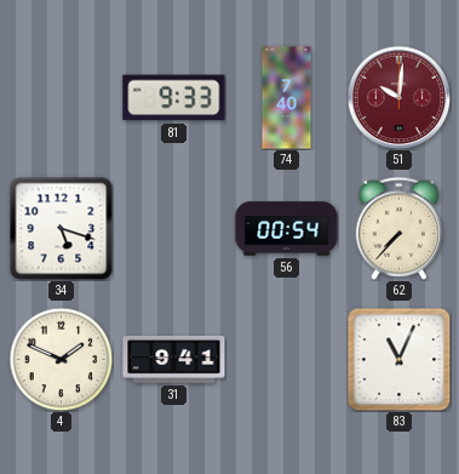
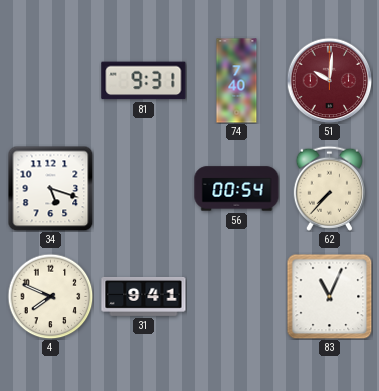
81: 9:33 -> 9:31 (144, 81)
4: 1:49 -> 7:49 (50, 296)
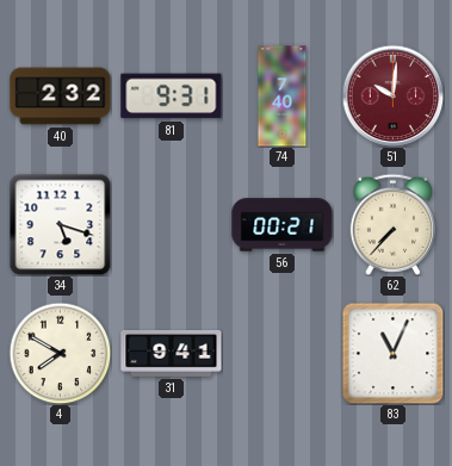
40: none -> 2:32 (61, 97)
56: 00:54 -> 00:21 (283, 225)
4: 7:49 -> 7:50 (60, 353)
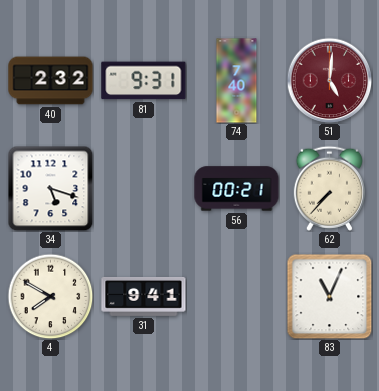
51: 10:01 -> 5:01 (329, 80)
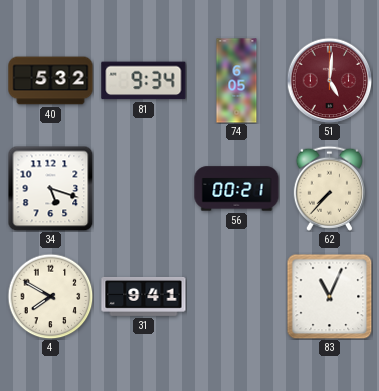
40: 2:32 -> 5:32 (51, 81)
81: 9:31 -> 9:34 (144, 81)
74: 7:40 -> 6:05 (237, 81)
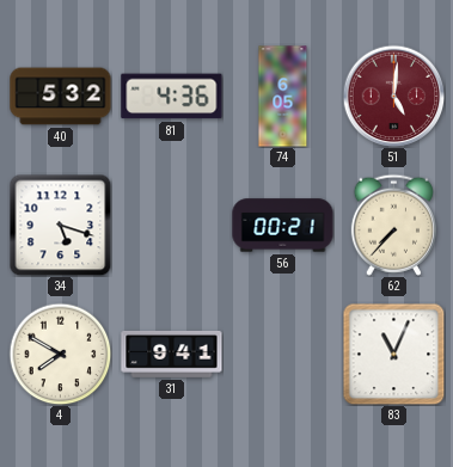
81: 9:34 -> 4:36 (172, 97)
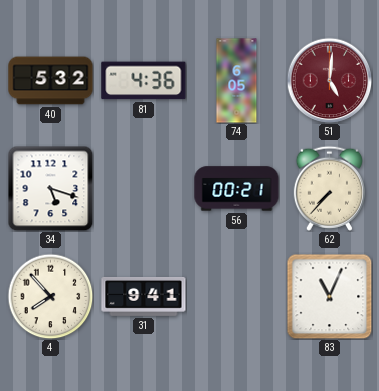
4: 7:50 -> 7:53 (50, 296)
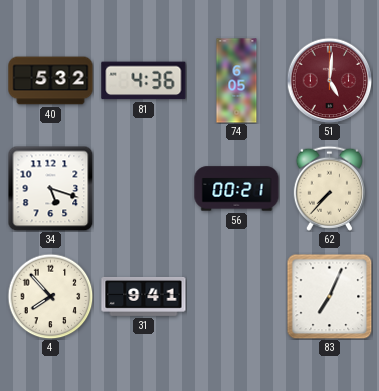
83: 11:04 -> 7:04 (329, 296)
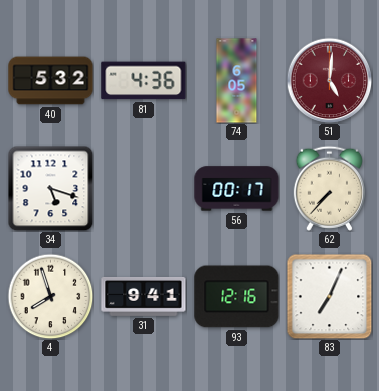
56: 00:21 -> 00:17 (237, 189)
4: 7:53 -> 7:57 (50, 296)
93: none -> 12:16 (237, 297)
